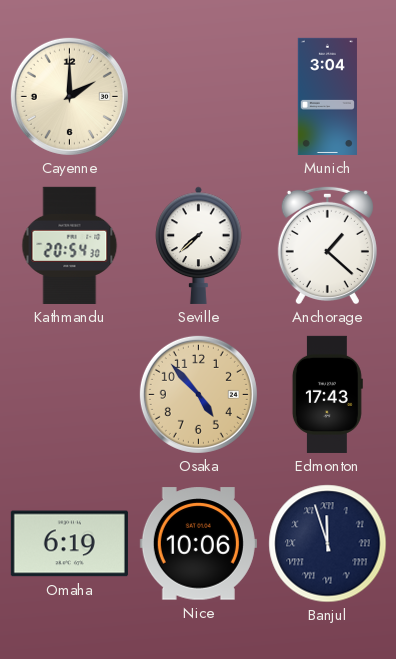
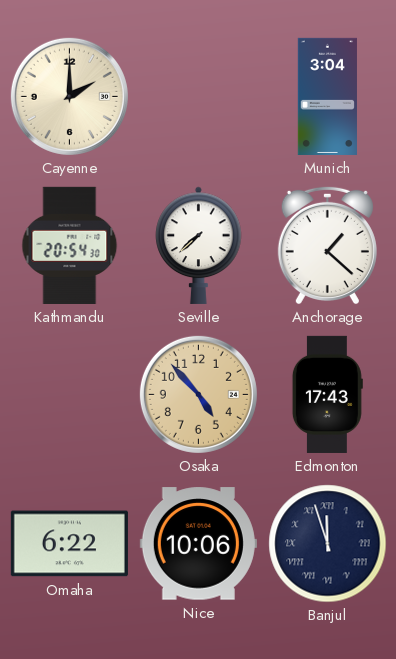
Omaha: 6:19 -> 6:22 (69, 544)
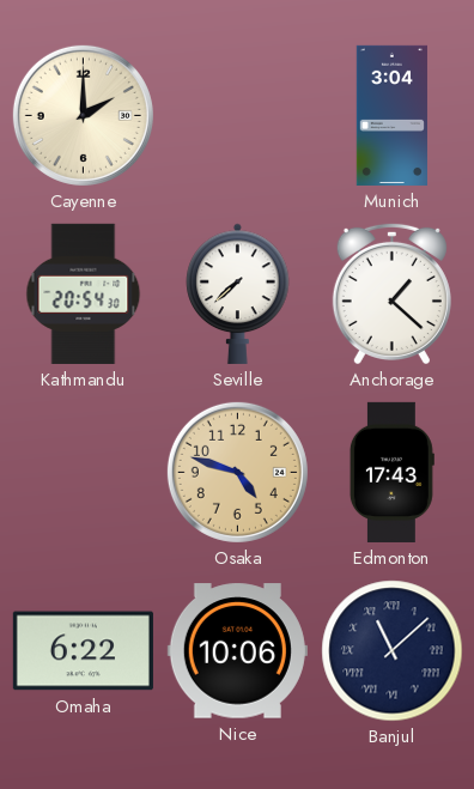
Osaka: 4:53 -> 4:48 (237, 472)
Banjul: 11:57 -> 11:08 (393, 651)
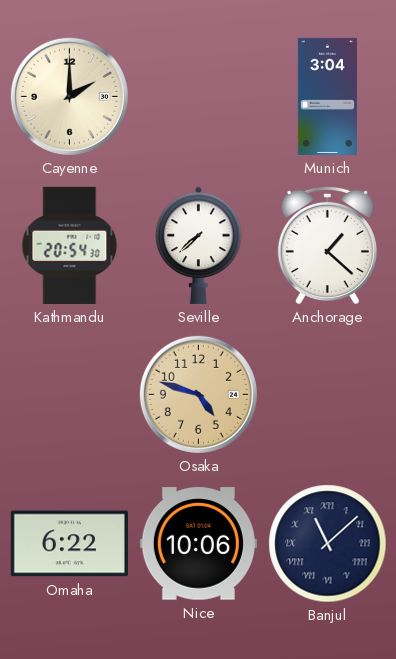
Edmonton: 17:43 -> none (391, 472)
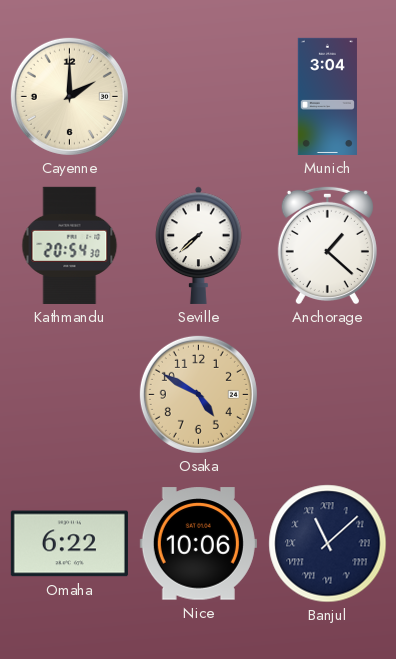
Osaka: 4:48 -> 4:50 (198, 394)
